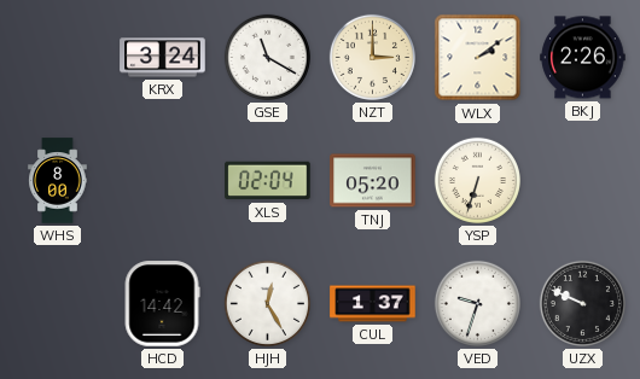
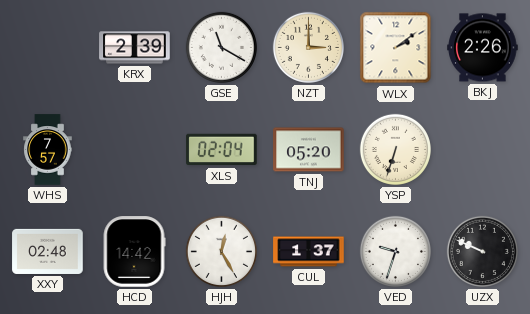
KRX: 3:24 -> 2:39 (135, 48)
WHS: 8:00 -> 7:57 (48, 150)
XXY: none -> 02:48 (48, 251)
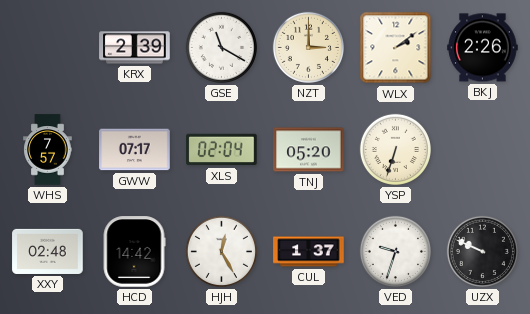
GWW: none -> 07:17 (135, 150)
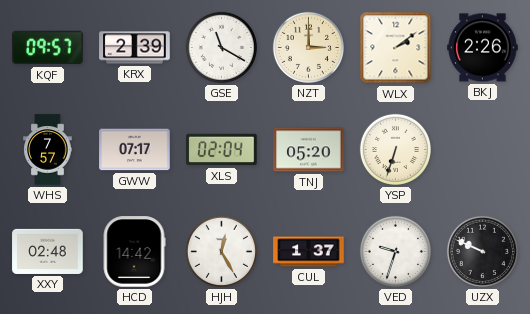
KQF: none -> 09:57 (48, 48)
